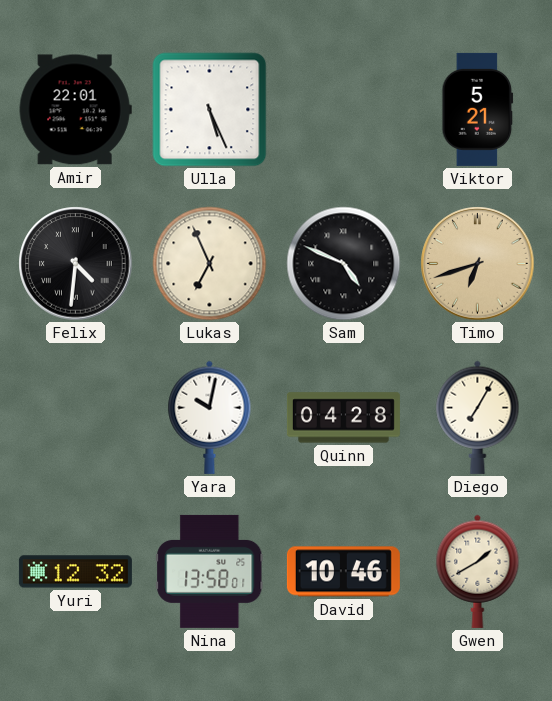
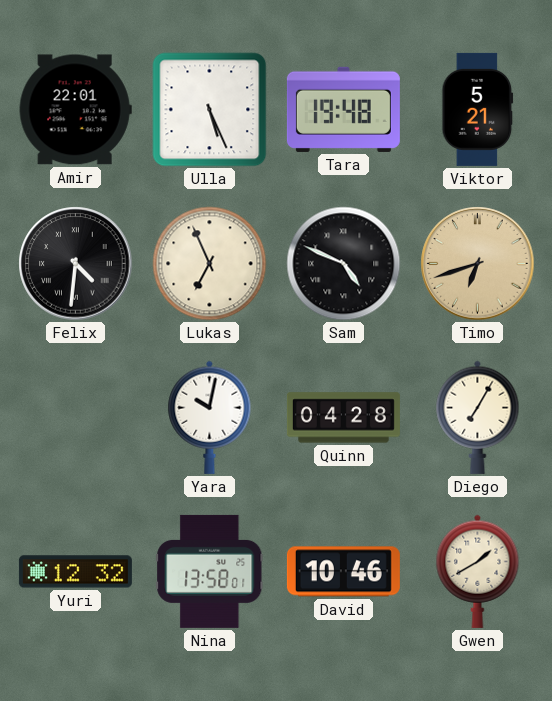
Tara: none -> 19:48 (343, 109)
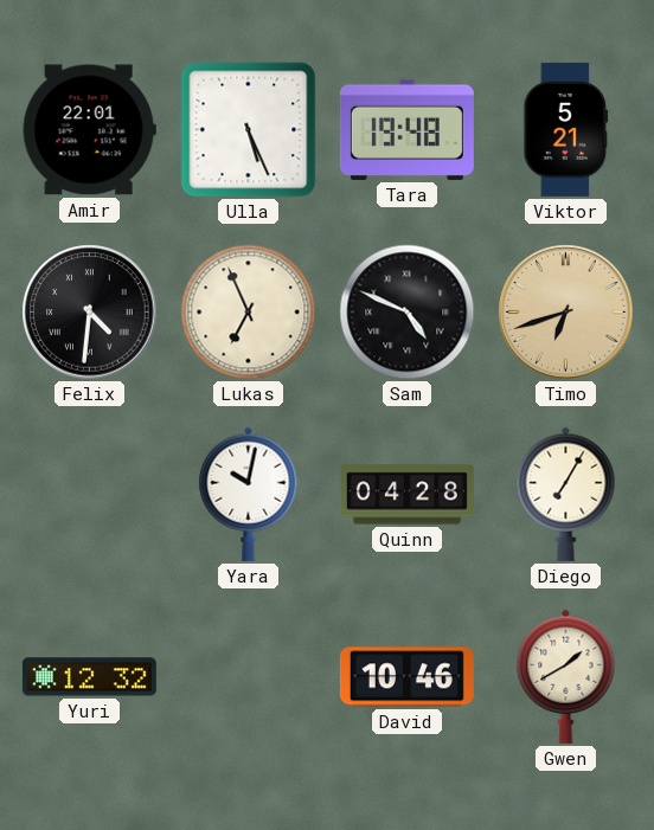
Nina: 13:58 -> none (210, 571)
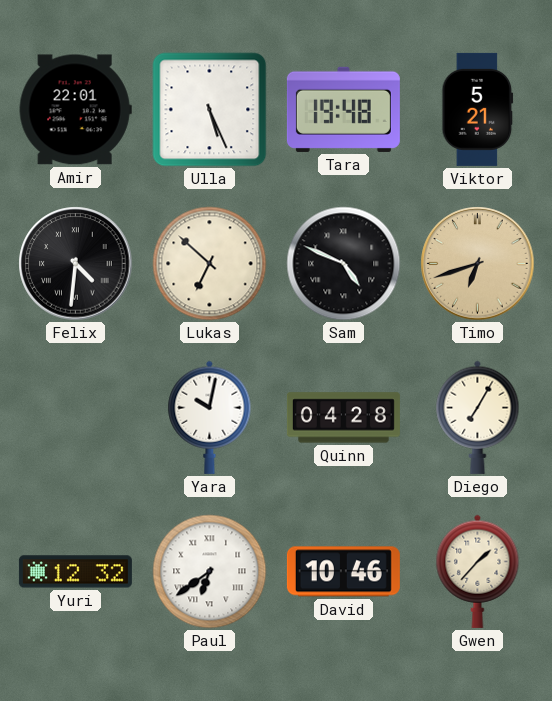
Lukas: 6:56 -> 6:52 (210, 264)
Paul: none -> 6:39 (210, 572)
Gwen: 1:40 -> 1:37 (478, 571)
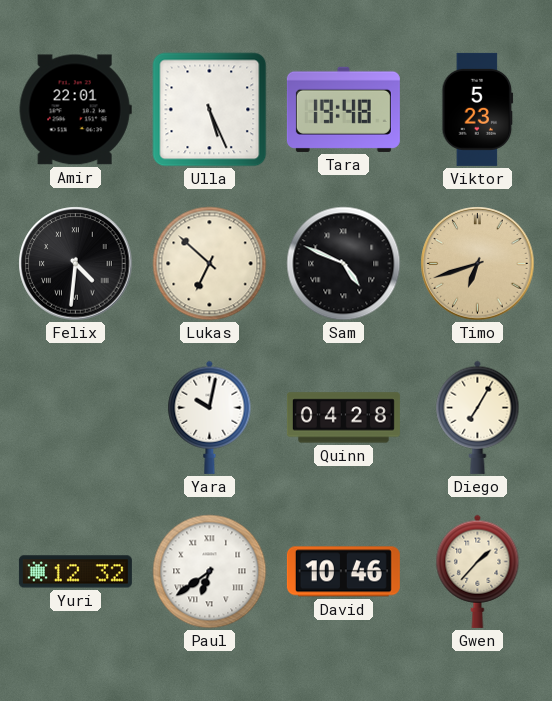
Viktor: 5:21 -> 5:23 (478, 109)
